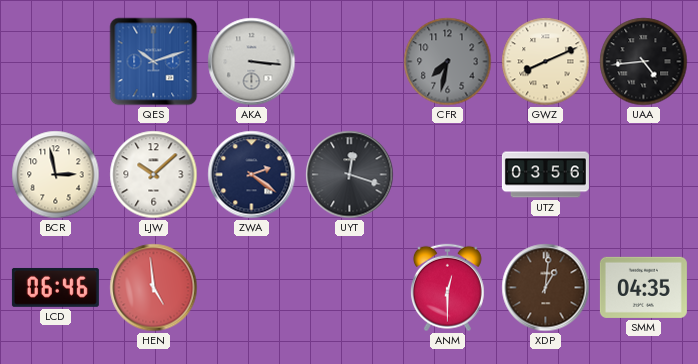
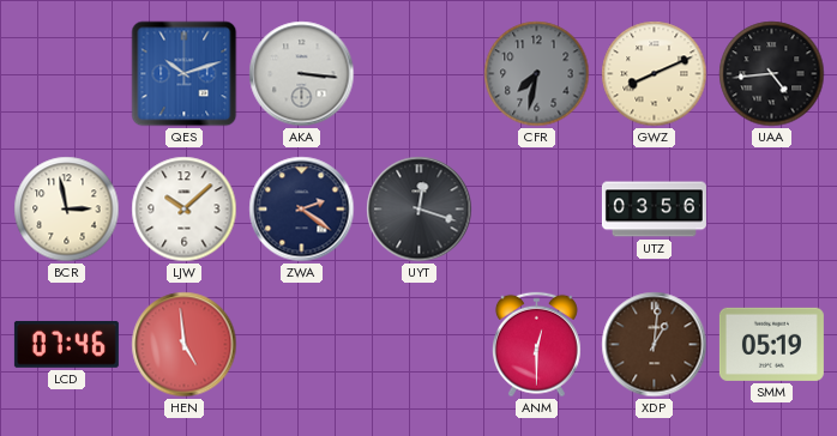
LCD: 06:46 -> 07:46 (66, 344)
SMM: 04:35 -> 05:19 (771, 344)
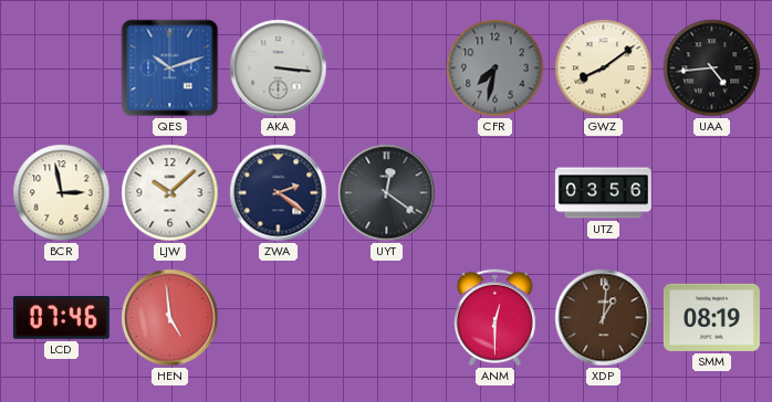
GWZ: 8:11 -> 8:09 (604, 68)
UYT: 12:18 -> 12:21 (387, 193)
SMM: 05:19 -> 08:19 (711, 317)
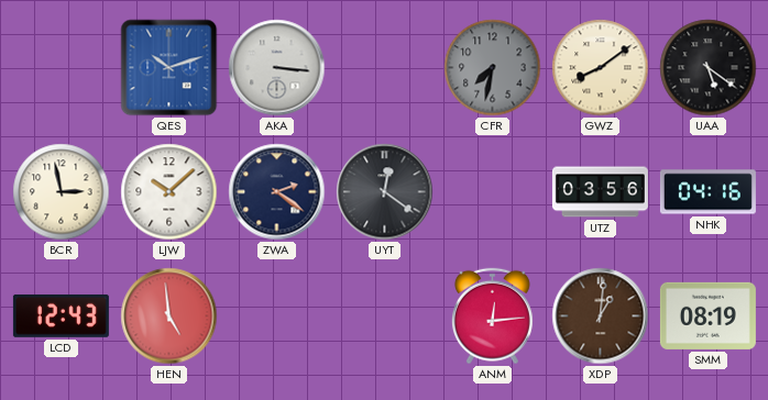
UAA: 4:44 -> 5:21 (709, 68)
NHK: none -> 04:16 (707, 192)
LCD: 07:46 -> 12:43 (61, 315)
ANM: 12:30 -> 12:14 (492, 316)
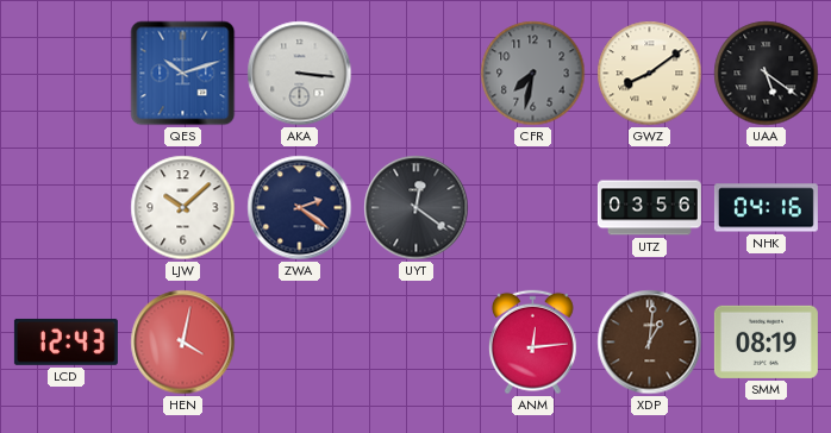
BCR: 2:58 -> none (62, 192)
HEN: 4:59 -> 4:02 (183, 343)
